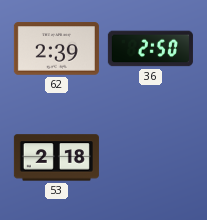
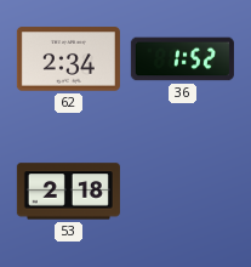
62: 2:39 -> 2:34 (68, 59)
36: 2:50 -> 1:52 (182, 59)
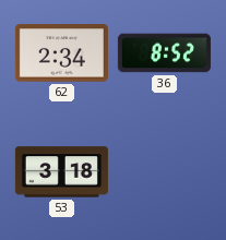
36: 1:52 -> 8:52 (164, 53)
53: 2:18 -> 3:18 (61, 172)
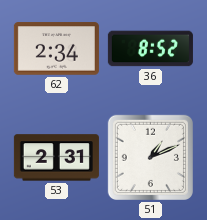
53: 3:18 -> 2:31 (56, 158)
51: none -> 1:11 (150, 157)
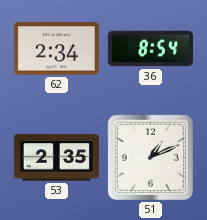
36: 8:52 -> 8:54 (150, 49)
53: 2:31 -> 2:35 (56, 158)
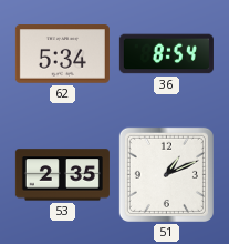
62: 2:34 -> 5:34 (62, 54)
